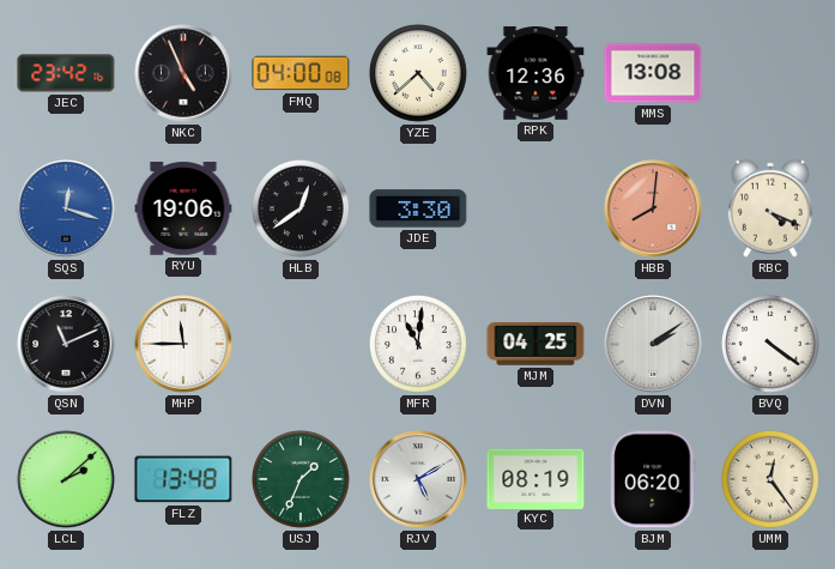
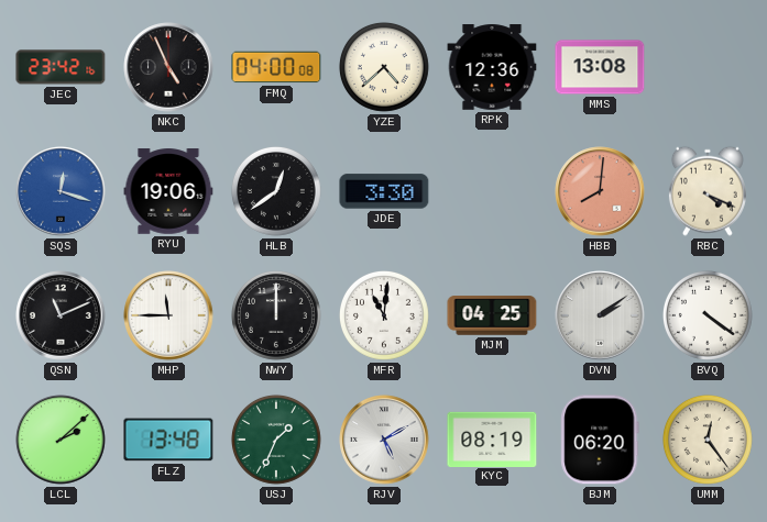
NWY: none -> 12:00 (276, 315)
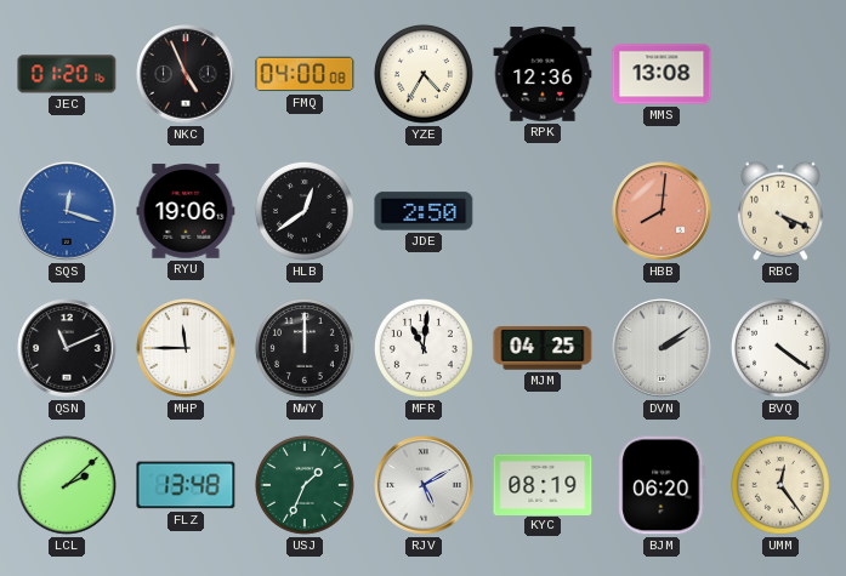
JEC: 23:42 -> 01:20 (67, 74)
YZE: 4:38 -> 4:35 (424, 74)
JDE: 3:30 -> 2:50 (424, 211)
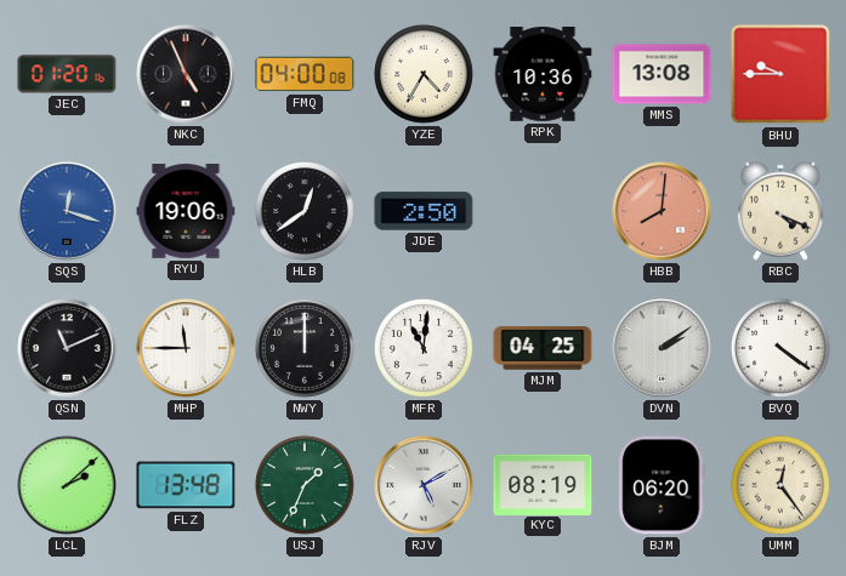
RPK: 12:36 -> 10:36 (543, 74)
BHU: none -> 9:45 (780, 74)
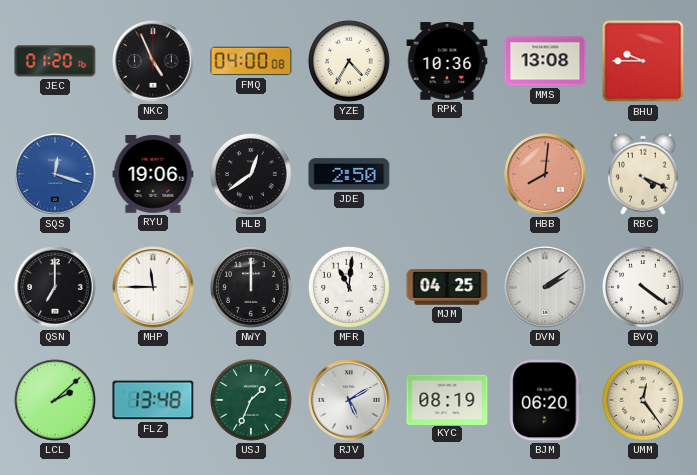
QSN: 11:11 -> 7:00 (55, 287)
